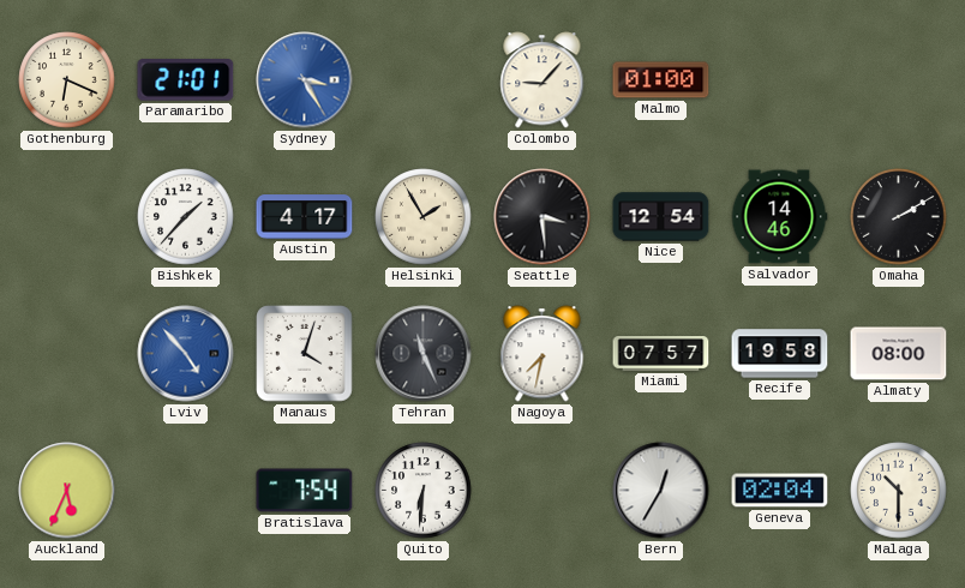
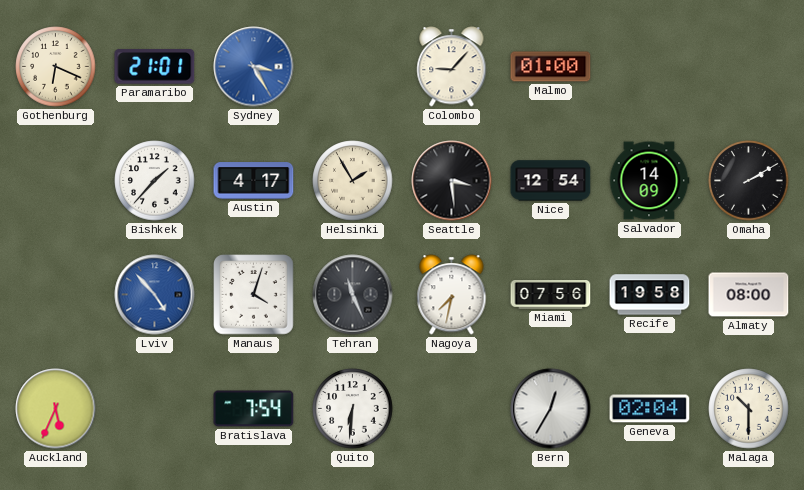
Salvador: 14:46 -> 14:09 (649, 181)
Miami: 07:57 -> 07:56 (551, 295)
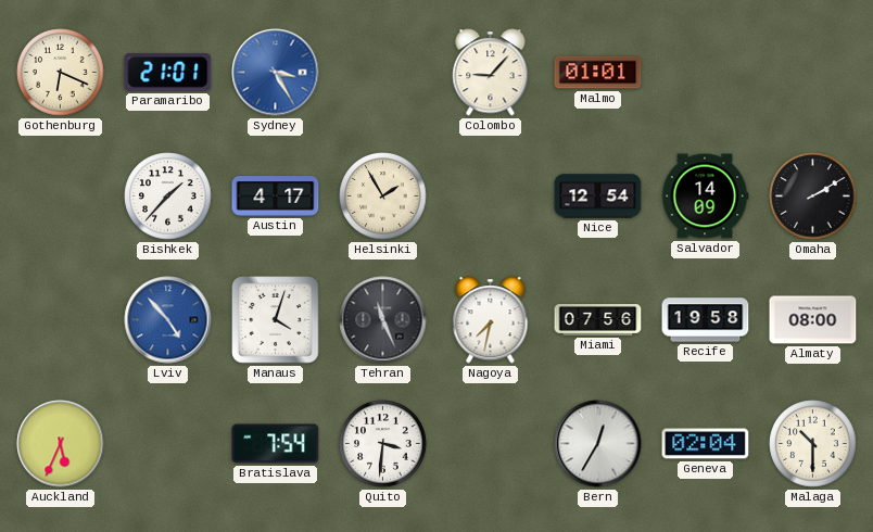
Malmo: 01:00 -> 01:01 (598, 73)
Seattle: 3:29 -> none (452, 181)
Quito: 6:31 -> 3:31 (383, 444)
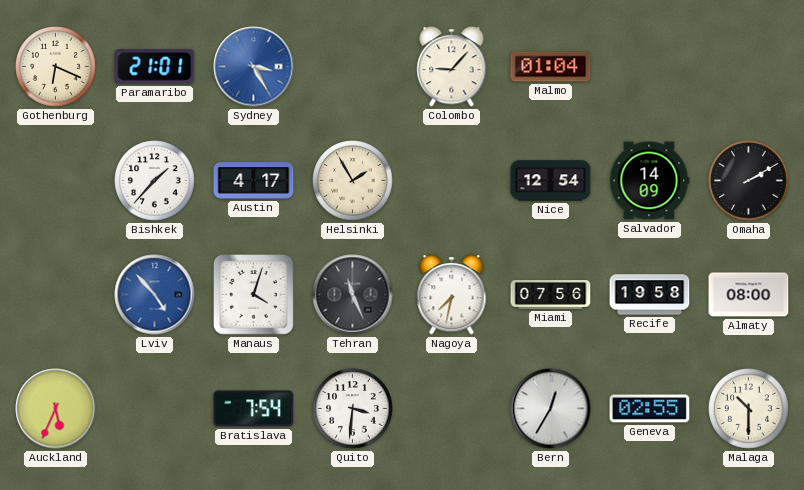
Malmo: 01:01 -> 01:04 (551, 67)
Geneva: 02:04 -> 02:55 (650, 409)
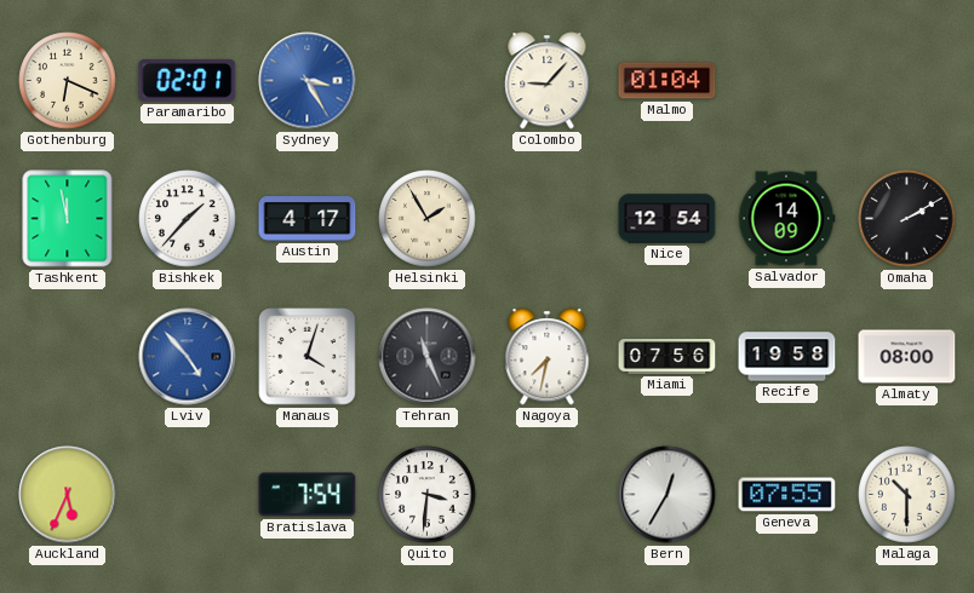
Paramaribo: 21:01 -> 02:01 (188, 81)
Tashkent: none -> 11:58 (68, 219)
Geneva: 02:55 -> 07:55 (787, 495)
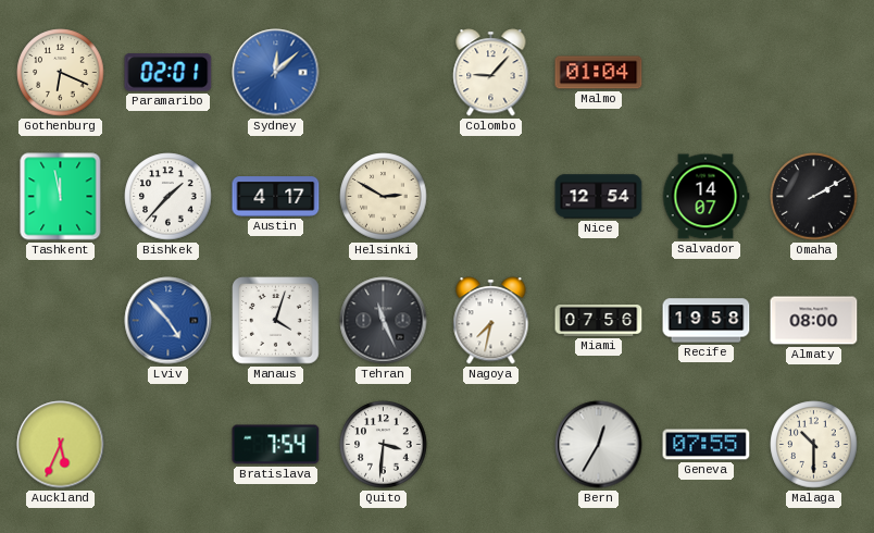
Sydney: 3:25 -> 12:08 (276, 73)
Helsinki: 1:55 -> 2:50 (384, 197)
Salvador: 14:09 -> 14:07 (706, 197)
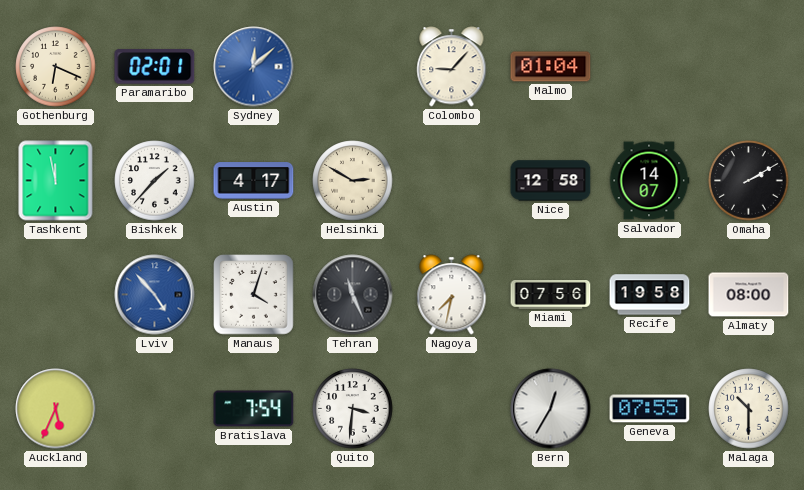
Nice: 12:54 -> 12:58 (551, 181)
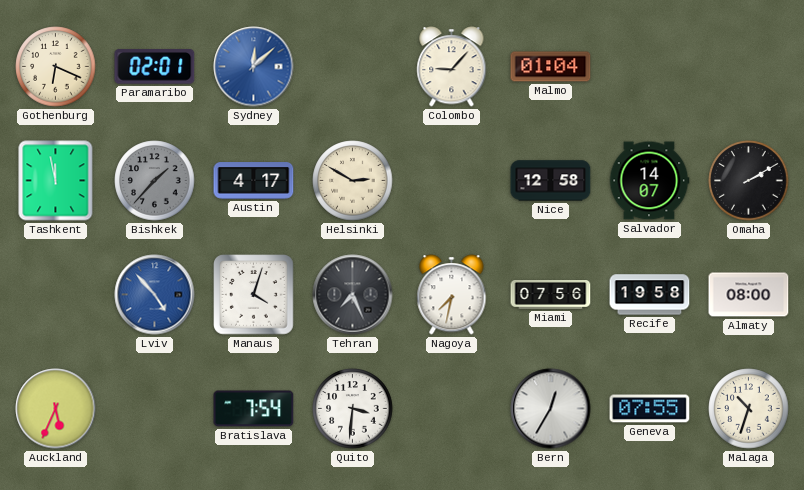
Bishkek dial: white -> grey (155, 181)
Tehran: 11:26 -> 7:26 (353, 295)
Malaga: 10:30 -> 10:33 (749, 409)
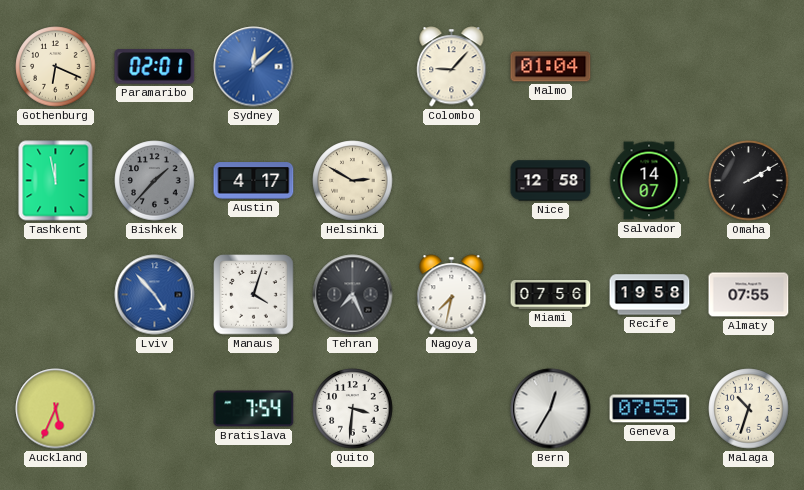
Almaty: 08:00 -> 07:55 (749, 295)
